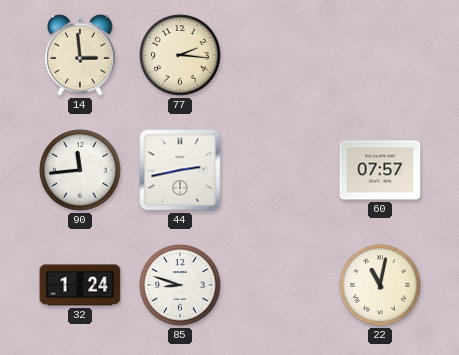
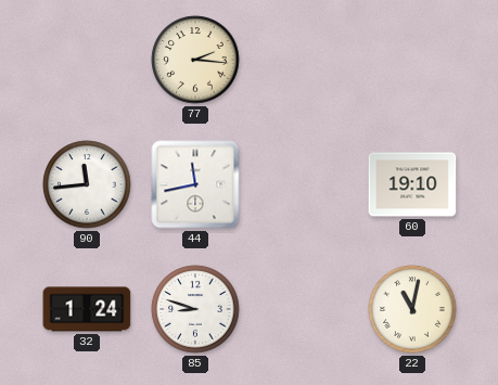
14: 2:59 -> none (80, 55)
44: 2:43 -> 11:43 (195, 184)
60: 07:57 -> 19:10 (412, 184)
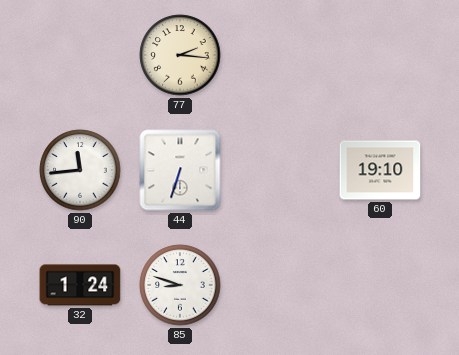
44: 11:43 -> 6:33 (180, 170)
22: 11:02 -> none (412, 309)
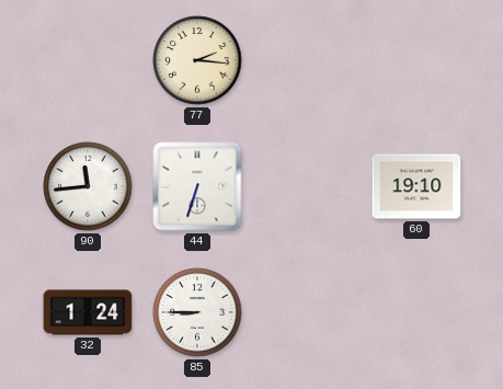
85: 8:48 -> 8:45 (197, 312)
